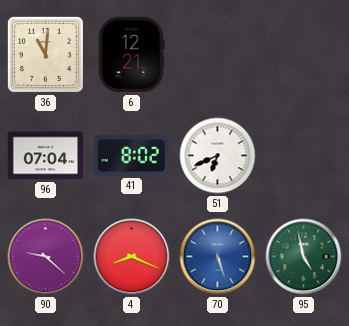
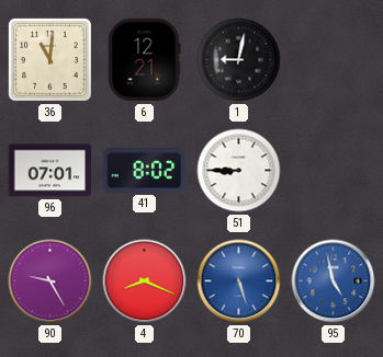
1: none -> 9:02 (239, 60)
96: 07:04 -> 07:01 (50, 171)
51: 6:41 -> 8:45 (239, 171)
90: 9:22 -> 9:25 (50, 281)
95 dial: green -> blue (334, 281)
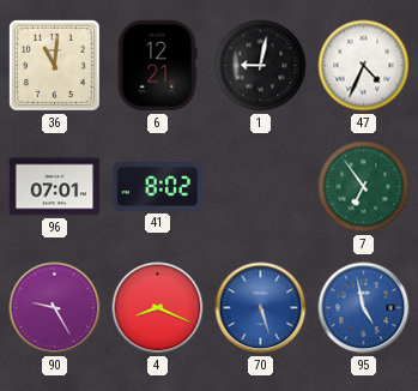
47: none -> 4:34 (364, 66)
51: 8:45 -> none (239, 171)
7: none -> 6:54 (364, 187)
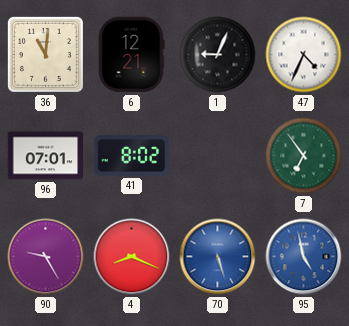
1: 9:02 -> 9:04 (218, 55)
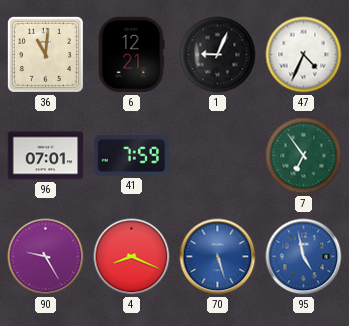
41: 8:02 -> 7:59 (132, 156)
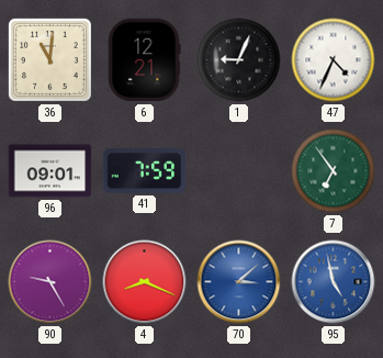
96: 07:01 -> 09:01 (50, 171)
70: 5:27 -> 3:08 (239, 282)
